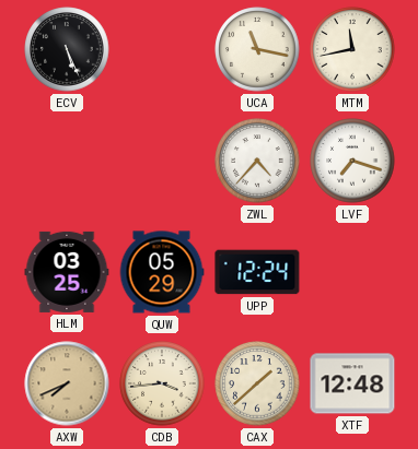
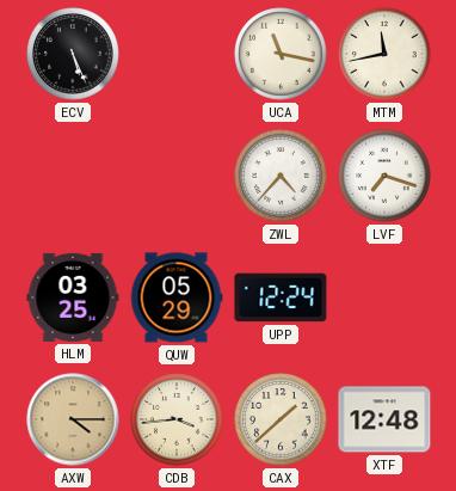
AXW: 7:41 -> 4:15 (73, 419)
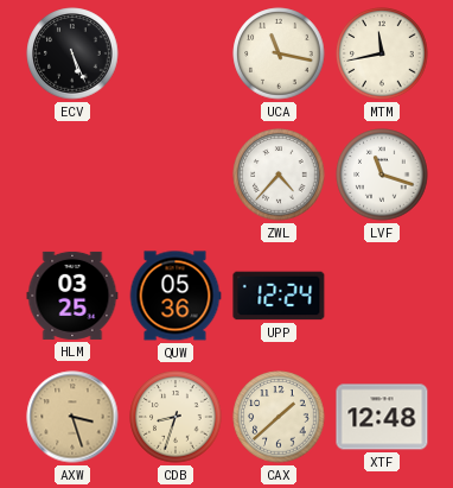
LVF: 7:18 -> 11:18 (382, 175)
QUW: 05:29 -> 05:36 (176, 296)
AXW: 4:15 -> 3:27 (72, 417)
CDB: 3:44 -> 8:33 (176, 417)
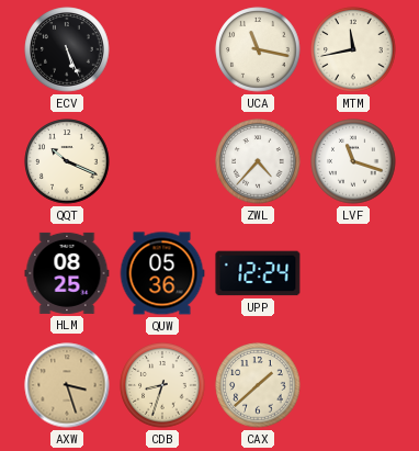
QQT: none -> 10:19 (67, 161)
HLM: 03:25 -> 08:25 (67, 273)
XTF: 12:48 -> none (382, 417)
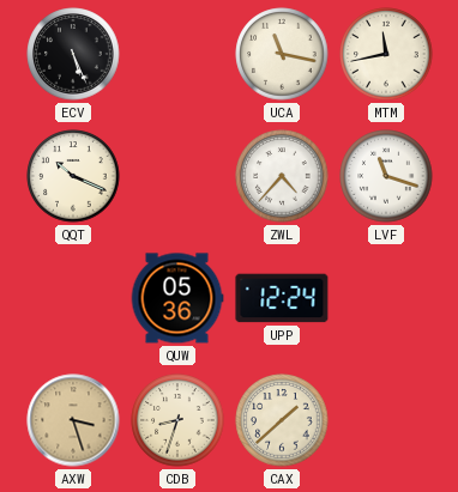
HLM: 08:25 -> none (67, 273)
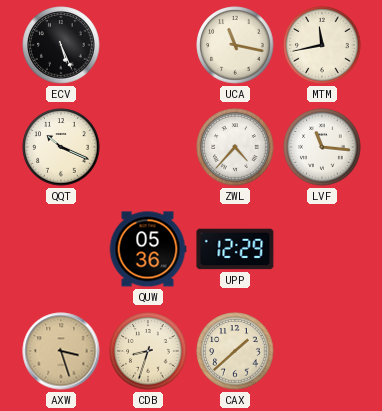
LVF: 11:18 -> 11:16 (322, 147)
UPP: 12:24 -> 12:29 (235, 249)
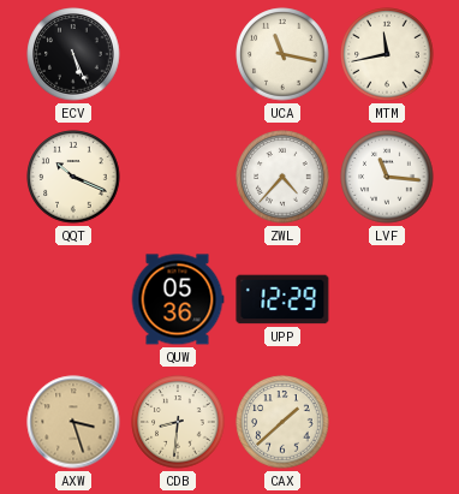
CDB: 8:33 -> 8:31 (178, 422)
